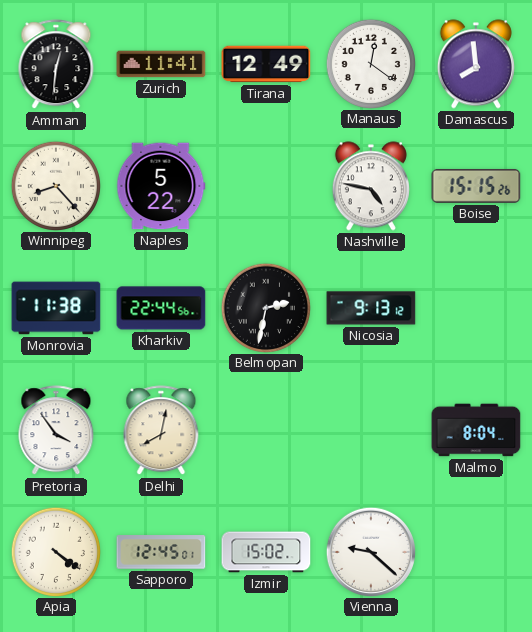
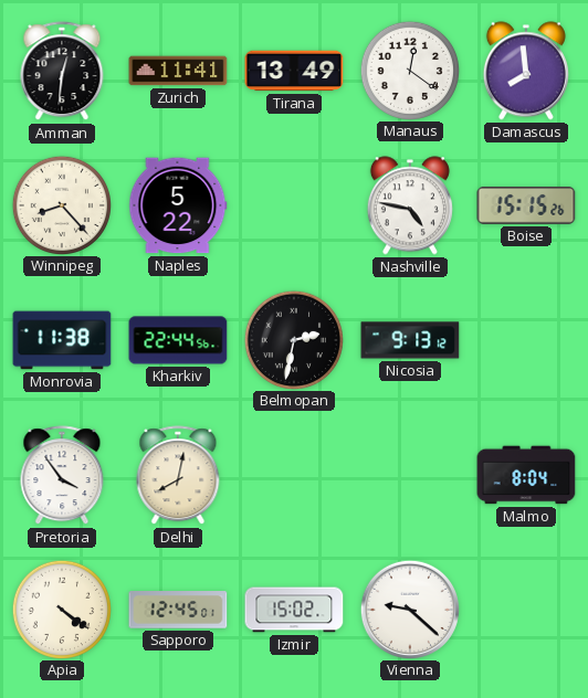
Tirana: 12:49 -> 13:49 (294, 71)
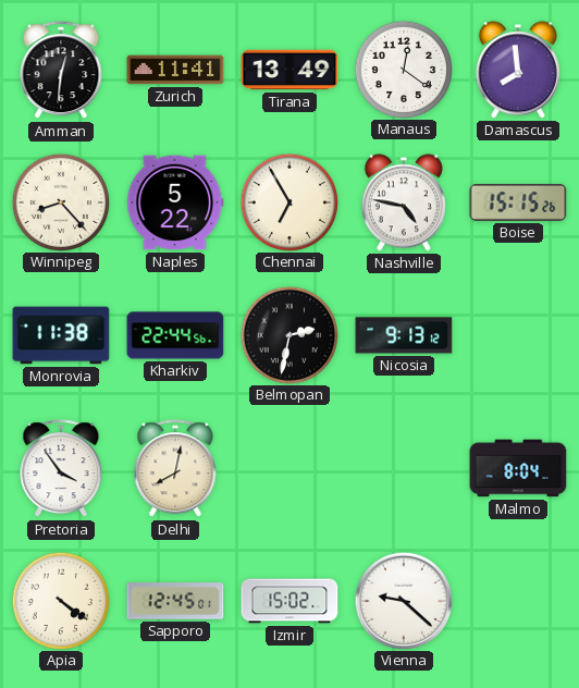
Chennai: none -> 6:55 (288, 201)
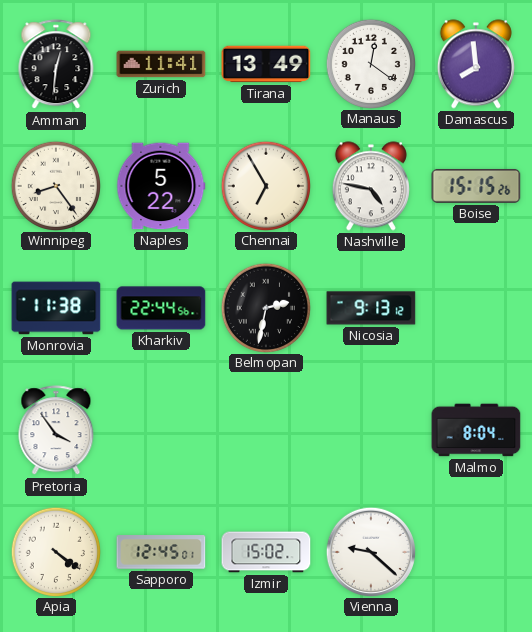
Winnipeg: 8:23 -> 8:24 (55, 185)
Delhi: 8:02 -> none (175, 469)
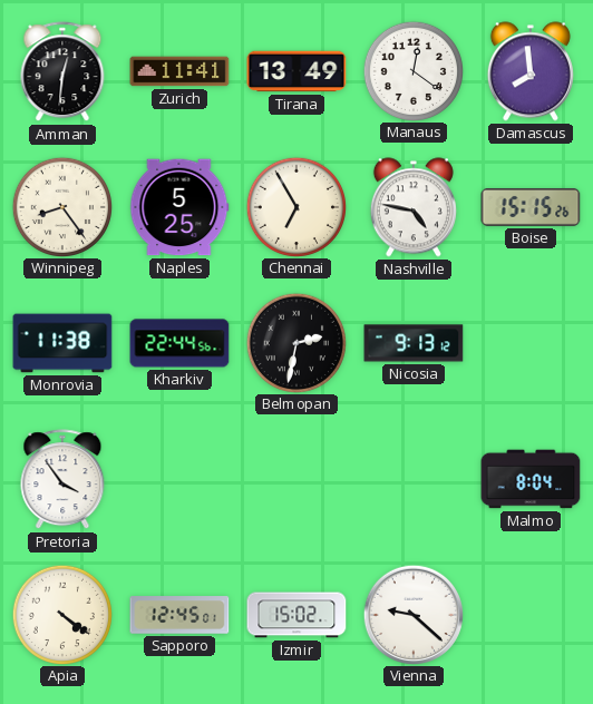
Naples: 5:22 -> 5:25 (179, 207)
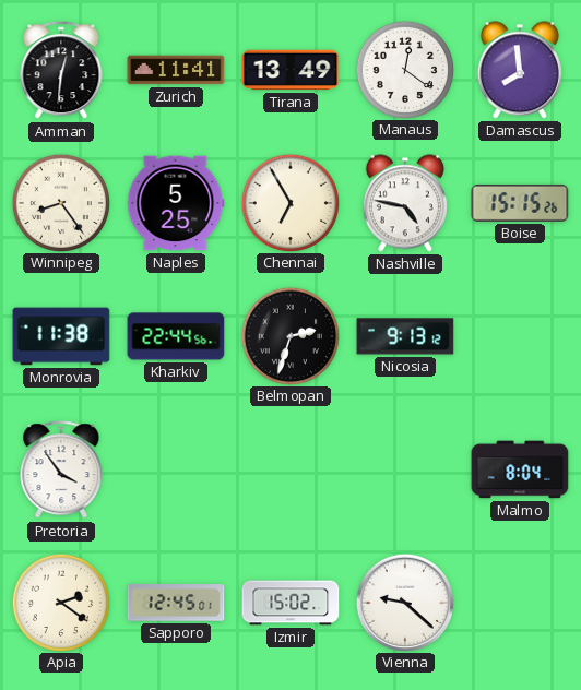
Belmopan: 2:32 -> 2:33 (289, 335)
Apia: 4:21 -> 2:21 (60, 602)
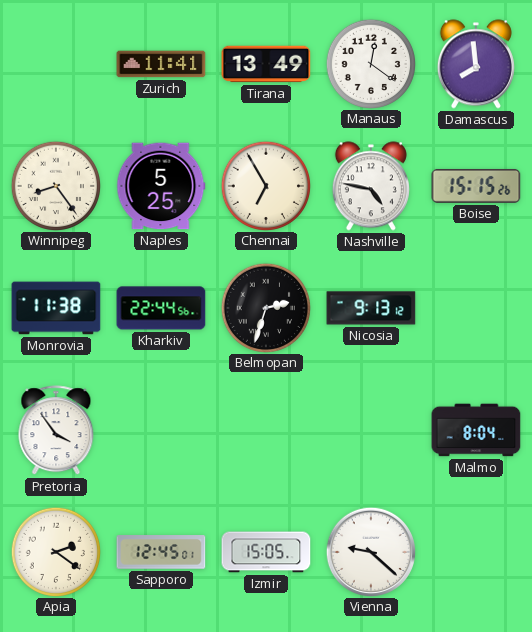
Amman: 12:31 -> none (61, 71)
Izmir: 15:02 -> 15:05 (266, 552)
